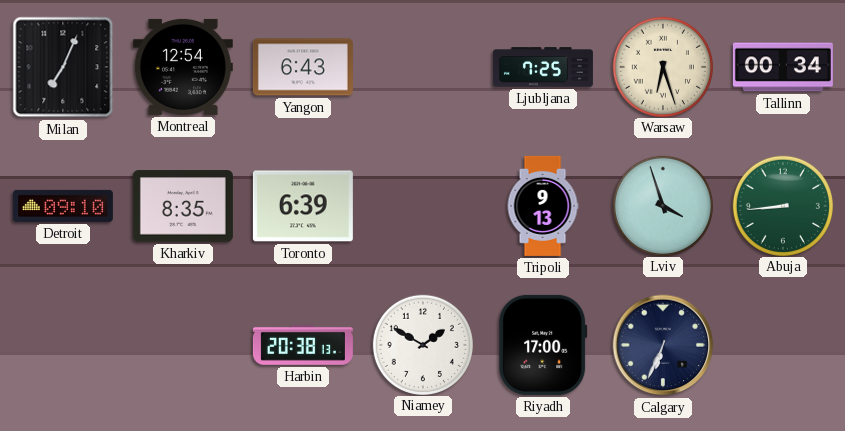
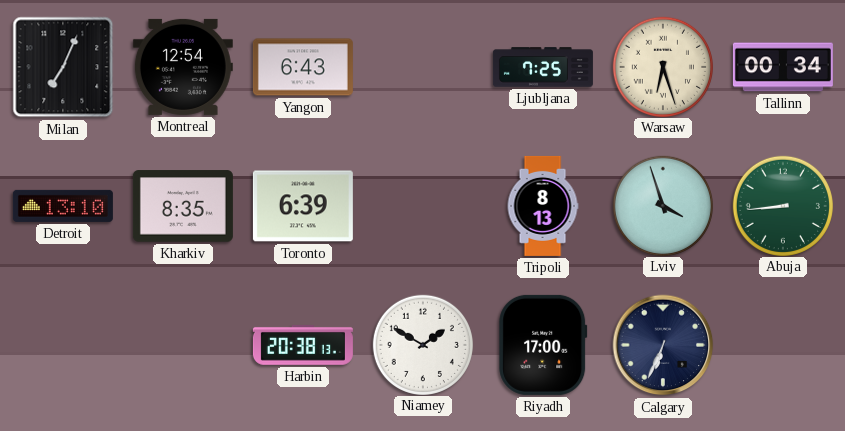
Detroit: 09:10 -> 13:10 (63, 206)
Tripoli: 9:13 -> 8:13 (543, 206)
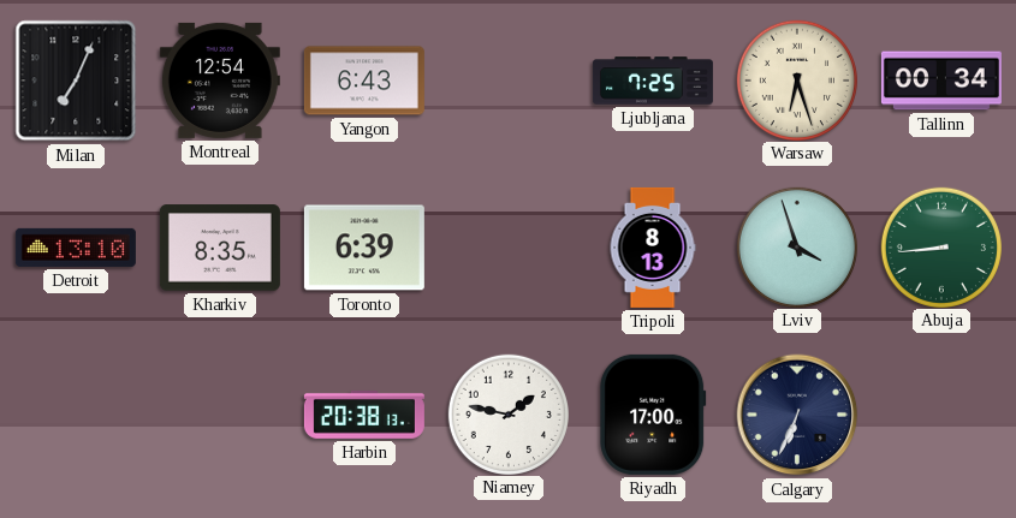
Niamey: 1:50 -> 1:47 (507, 413)
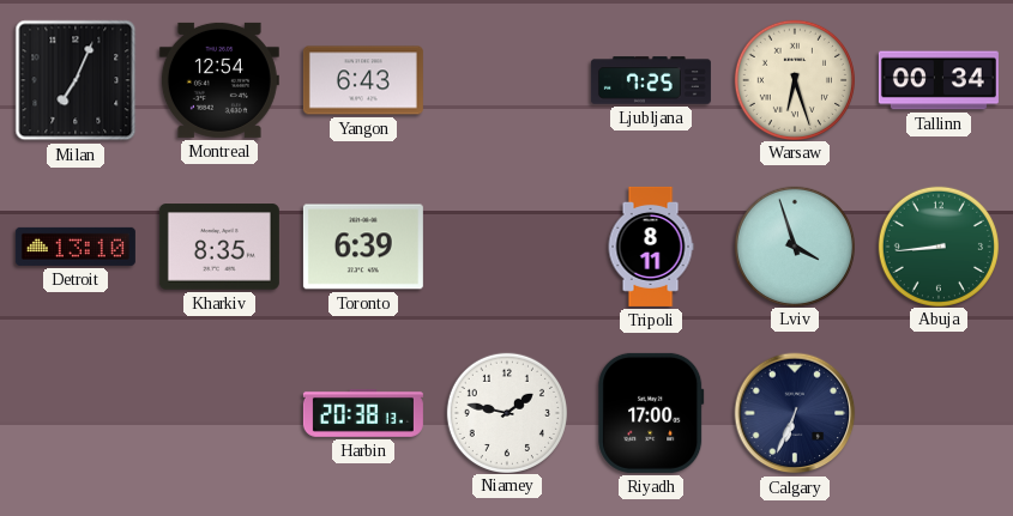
Tripoli: 8:13 -> 8:11 (651, 247)
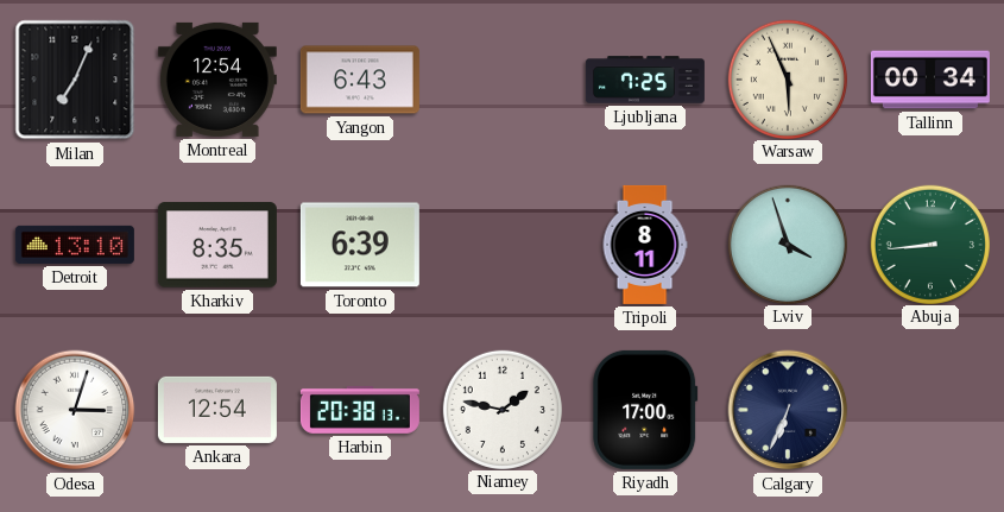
Warsaw: 6:27 -> 5:56 (787, 78)
Odesa: none -> 3:03 (75, 410)
Ankara: none -> 12:54 (217, 410)
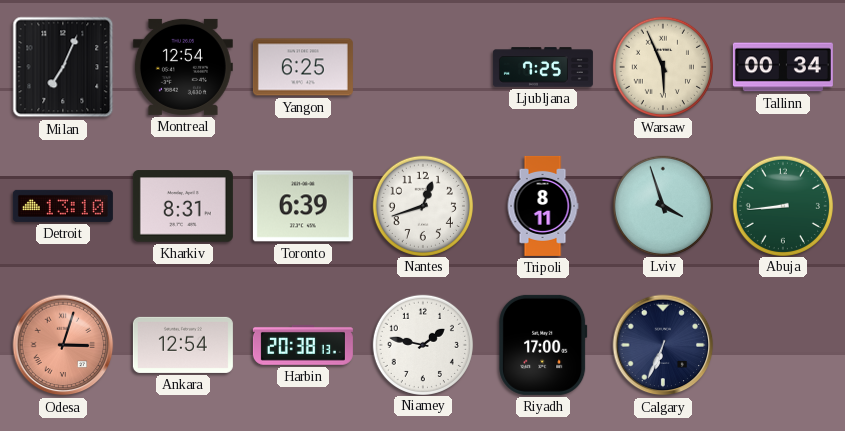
Yangon: 6:43 -> 6:25 (303, 67)
Kharkiv: 8:35 -> 8:31 (183, 206)
Nantes: none -> 12:42 (422, 205)
Odesa dial: white -> salmon (63, 345)
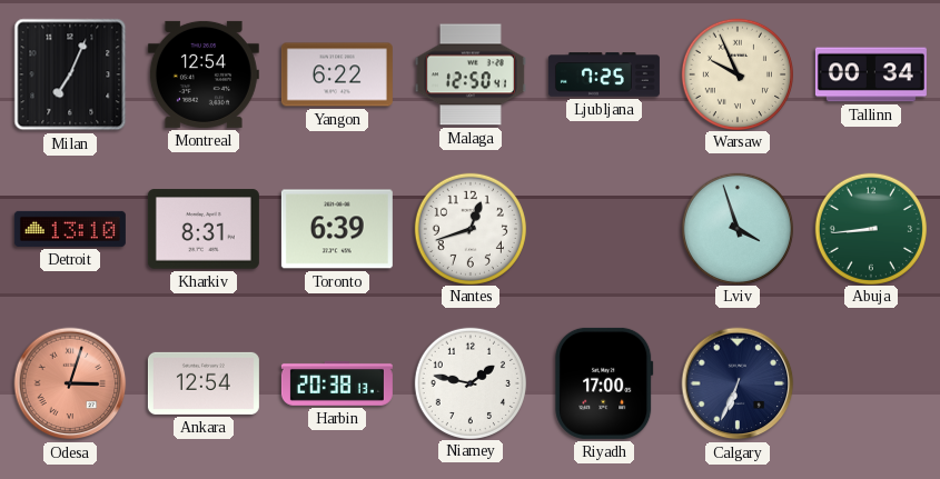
Yangon: 6:25 -> 6:22 (337, 74)
Malaga: none -> 12:50 (471, 74)
Warsaw: 5:56 -> 9:56 (736, 73)
Tripoli: 8:11 -> none (543, 206)
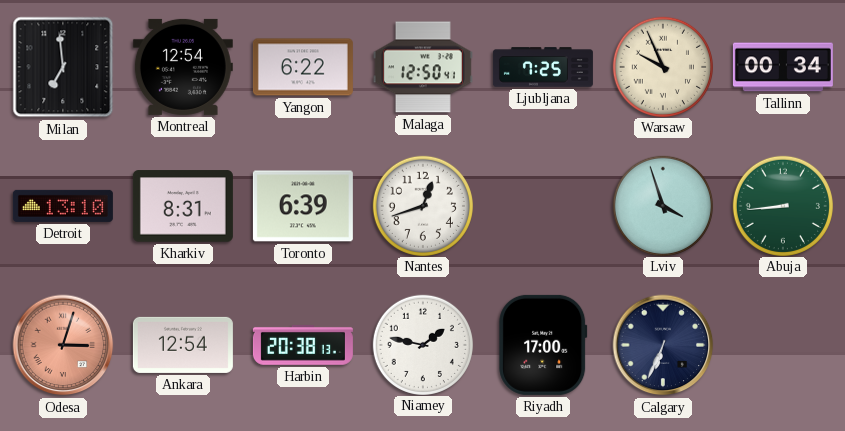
Milan: 7:04 -> 6:59 (63, 67)
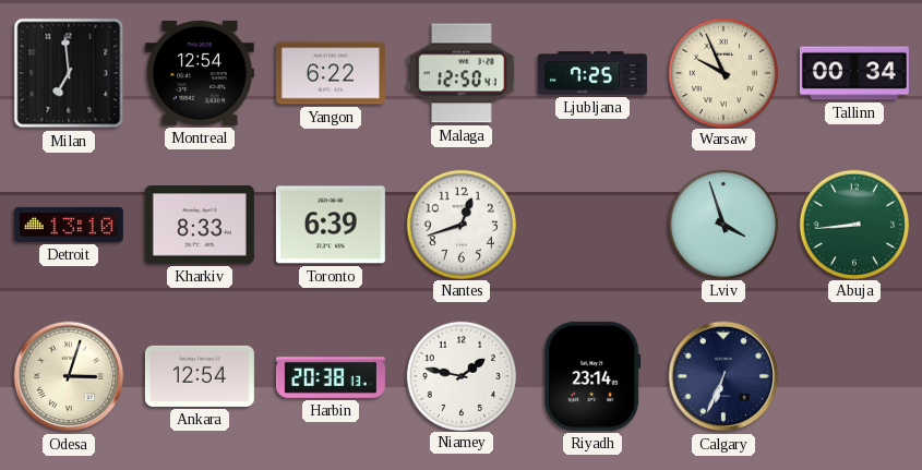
Kharkiv: 8:31 -> 8:33 (200, 225)
Odesa dial: salmon -> cream (69, 376)
Riyadh: 17:00 -> 23:14 (592, 376)
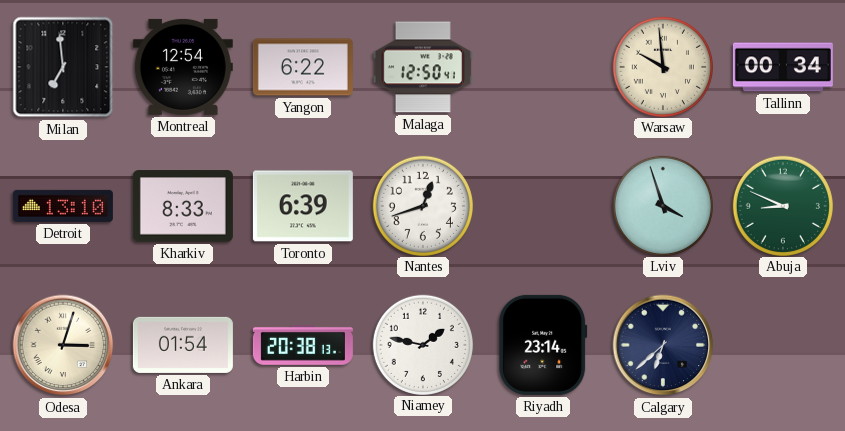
Ljubljana: 7:25 -> none (592, 73)
Warsaw: 9:56 -> 9:59 (662, 66)
Abuja: 8:44 -> 8:49 (782, 205)
Ankara: 12:54 -> 01:54 (183, 345)
Calgary: 6:34 -> 6:38 (663, 345)
